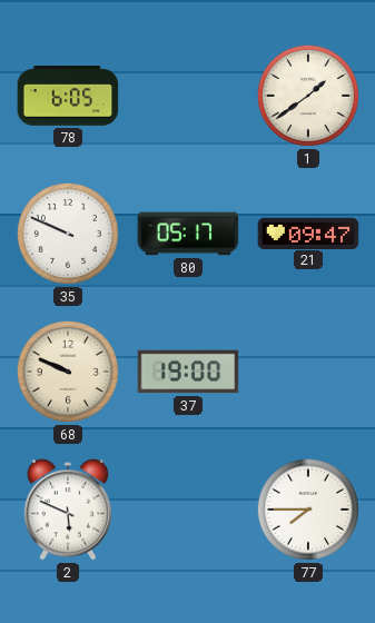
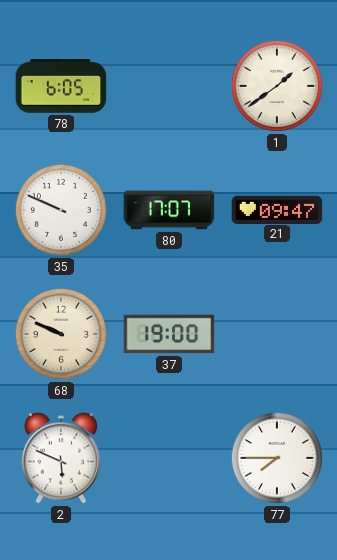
80: 05:17 -> 17:07 (169, 210)
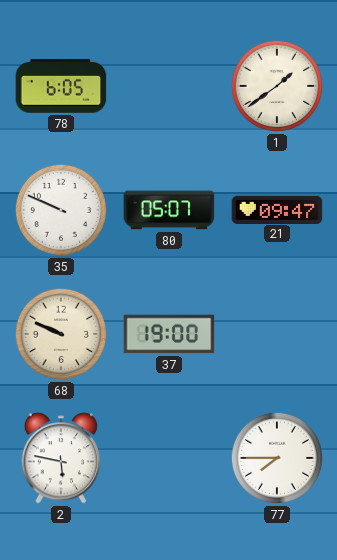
80: 17:07 -> 05:07 (169, 210)
2: 5:49 -> 5:47 (61, 458)
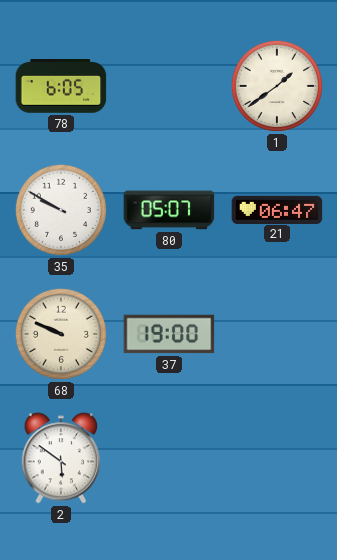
35: 9:49 -> 9:50 (61, 210)
21: 09:47 -> 06:47 (277, 209)
2: 5:47 -> 5:51 (61, 458)
77: 7:45 -> none (277, 458)
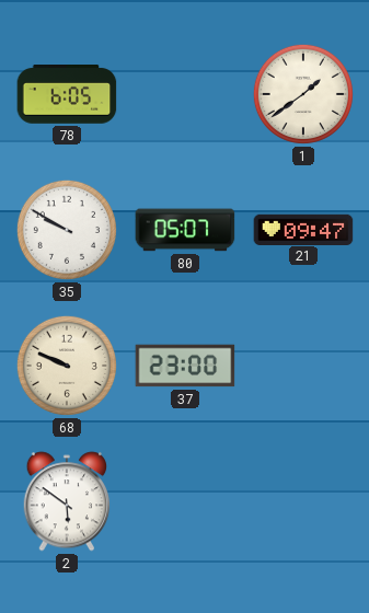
21: 06:47 -> 09:47 (303, 229)
37: 19:00 -> 23:00 (185, 366)
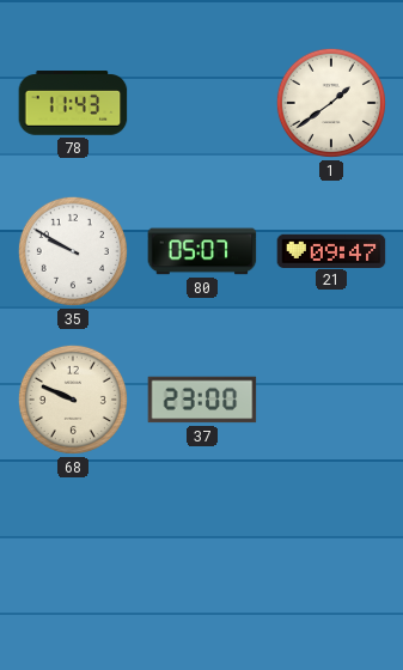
78: 6:05 -> 11:43 (73, 104)
2: 5:51 -> none (67, 501)
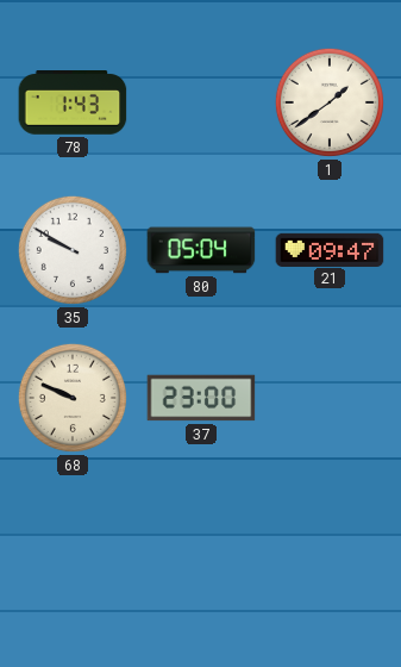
78: 11:43 -> 1:43 (73, 104)
80: 05:07 -> 05:04 (201, 250)
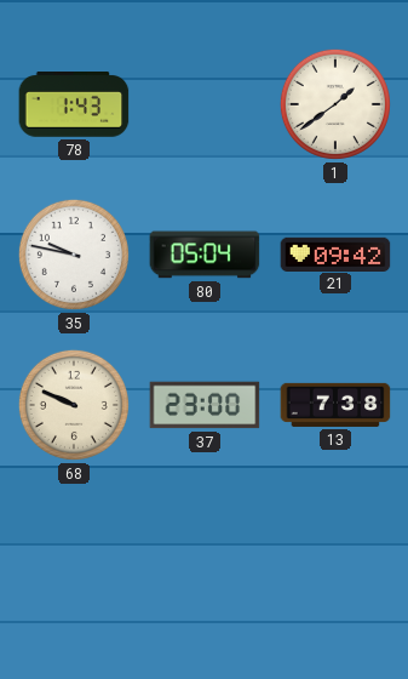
35: 9:50 -> 9:47 (74, 255)
21: 09:47 -> 09:42 (335, 253)
13: none -> 7:38 (335, 405)
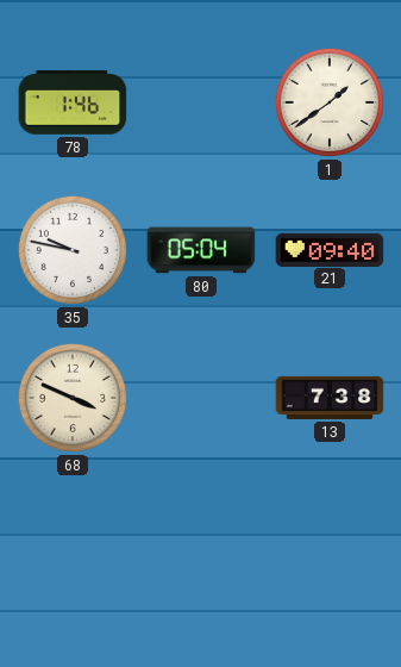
78: 1:43 -> 1:46 (73, 104)
21: 09:42 -> 09:40 (330, 249)
68: 9:49 -> 3:49 (73, 398)
37: 23:00 -> none (205, 405)
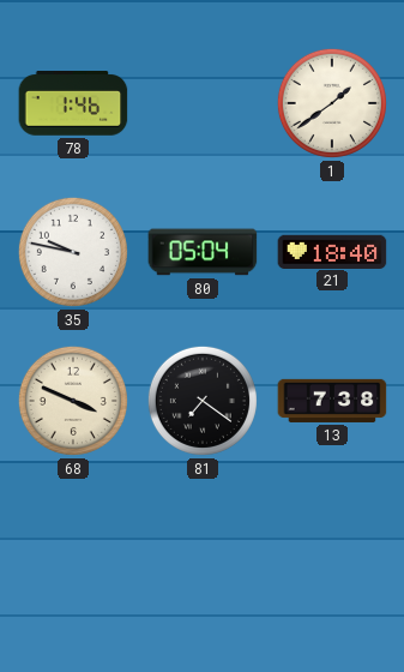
21: 09:40 -> 18:40 (332, 251)
81: none -> 7:21 (203, 401)
